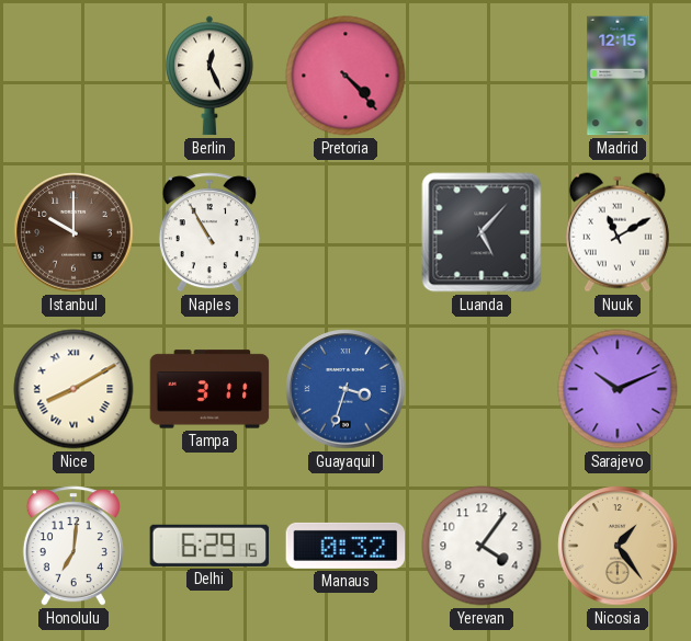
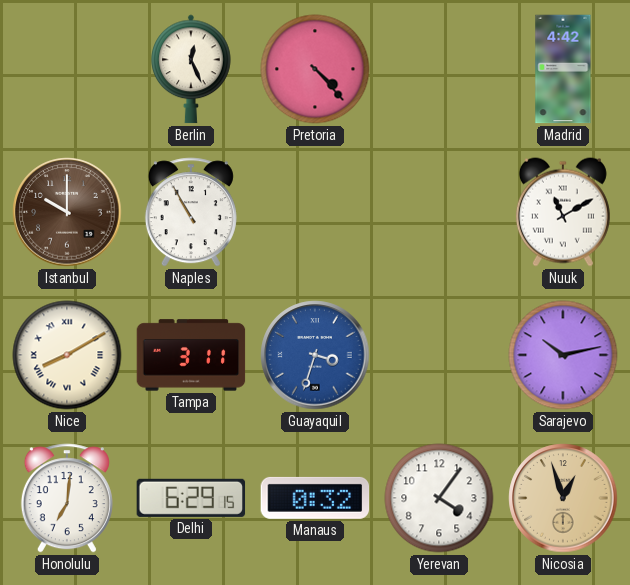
Madrid: 12:15 -> 4:42 (563, 69)
Luanda: 5:07 -> none (482, 232)
Sarajevo: 10:11 -> 10:13 (563, 355)
Nicosia: 1:24 -> 12:57 (563, 498)
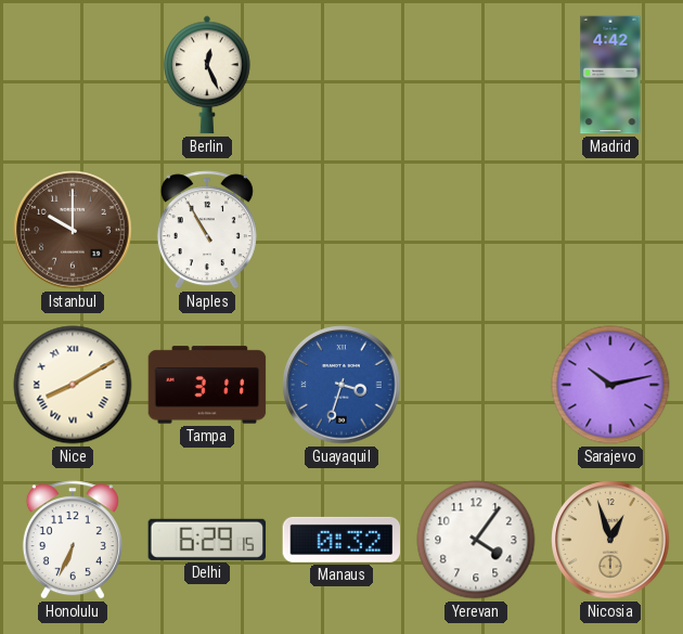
Pretoria: 4:23 -> none (315, 69)
Nuuk: 11:10 -> none (563, 212)
Honolulu: 7:01 -> 6:34 (73, 540)
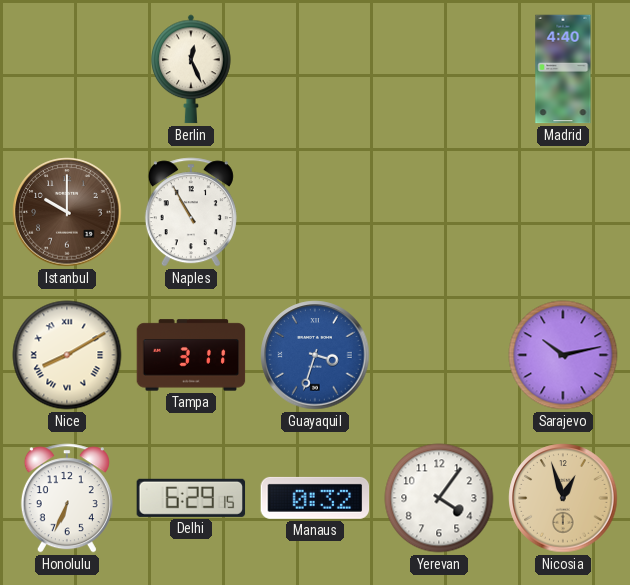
Madrid: 4:42 -> 4:40 (563, 69)
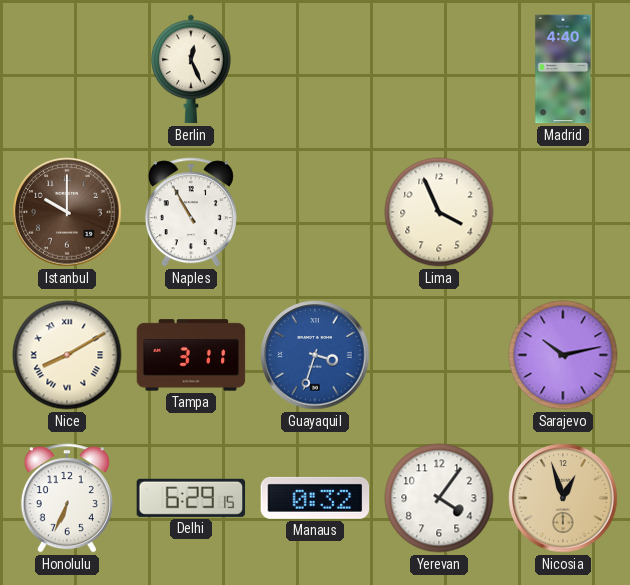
Lima: none -> 3:56 (439, 212)
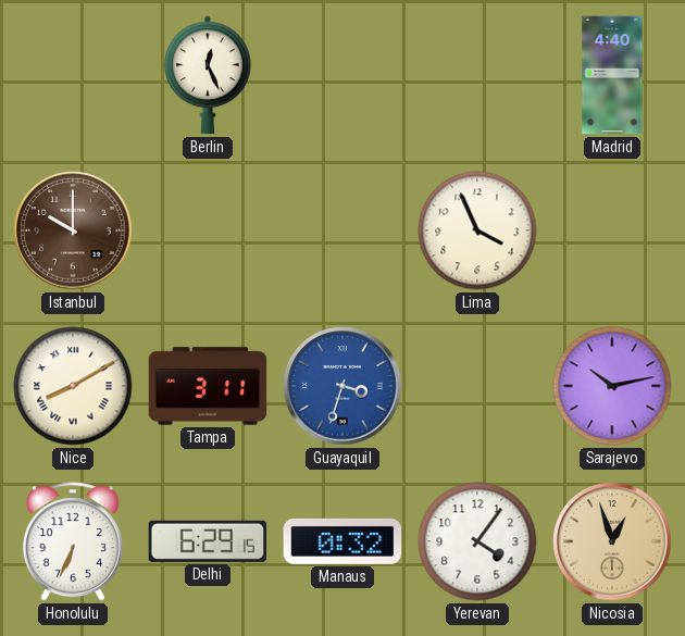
Naples: 10:55 -> none (191, 212)
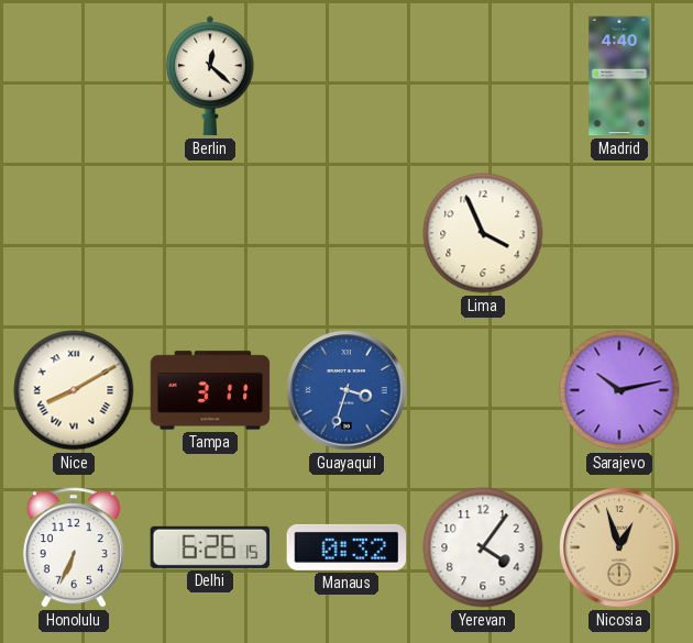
Berlin: 12:26 -> 12:22 (210, 76)
Istanbul: 10:00 -> none (73, 230)
Delhi: 6:29 -> 6:26 (210, 547)
